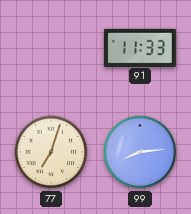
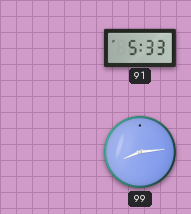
91: 11:33 -> 5:33 (140, 47)
77: 7:03 -> none (51, 152)
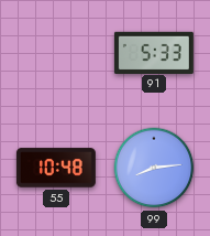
55: none -> 10:48 (56, 168)
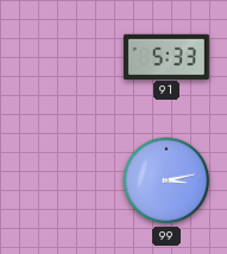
55: 10:48 -> none (56, 168)
99: 8:14 -> 3:13 (166, 180)
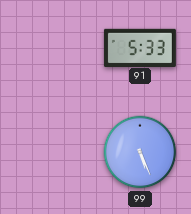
99: 3:13 -> 5:26 (140, 152)
